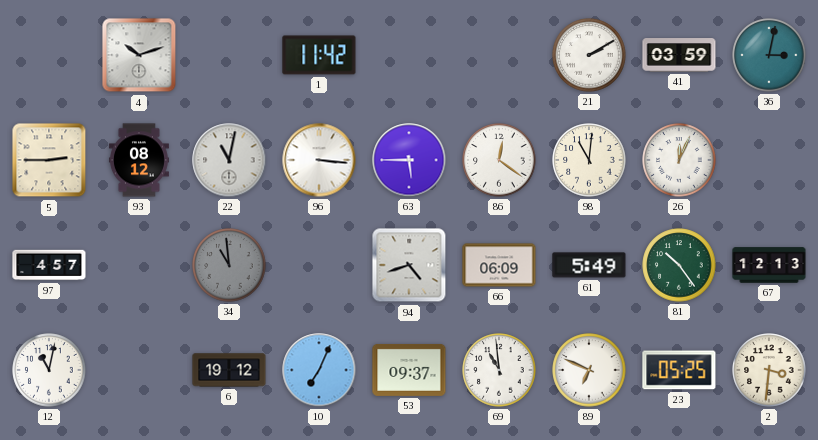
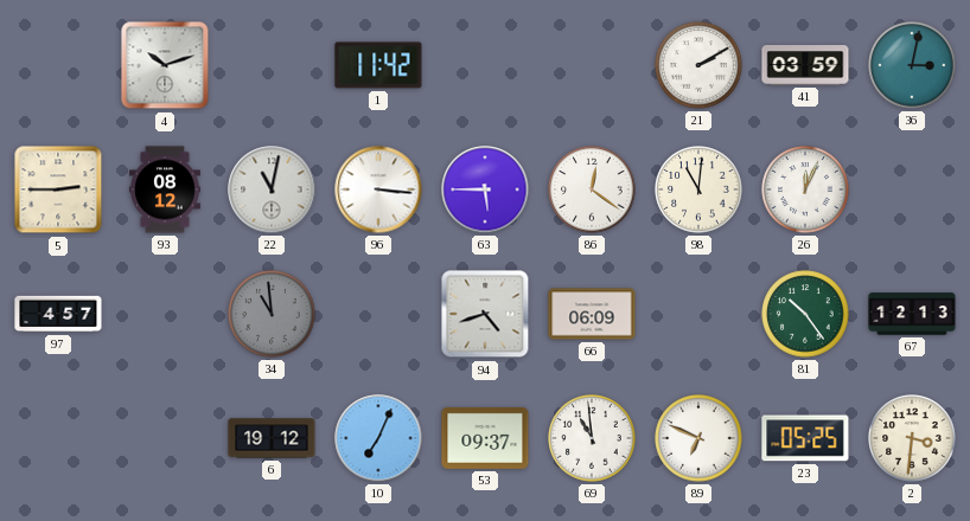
61: 5:49 -> none (589, 265)
12: 11:02 -> none (49, 370)
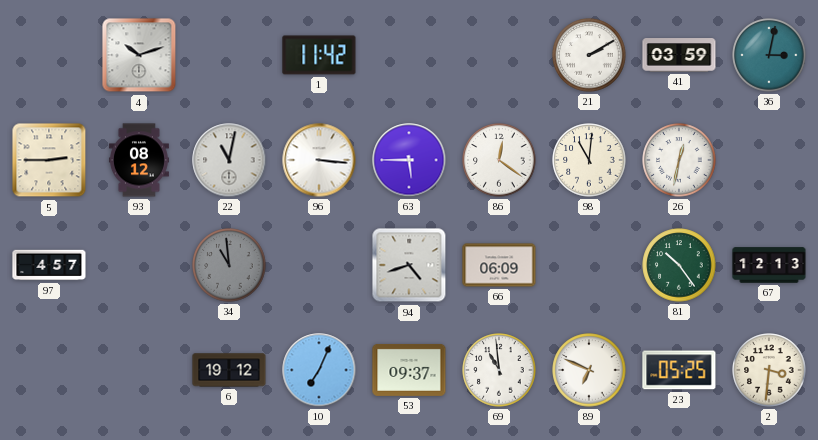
26: 12:04 -> 12:32 (679, 160)
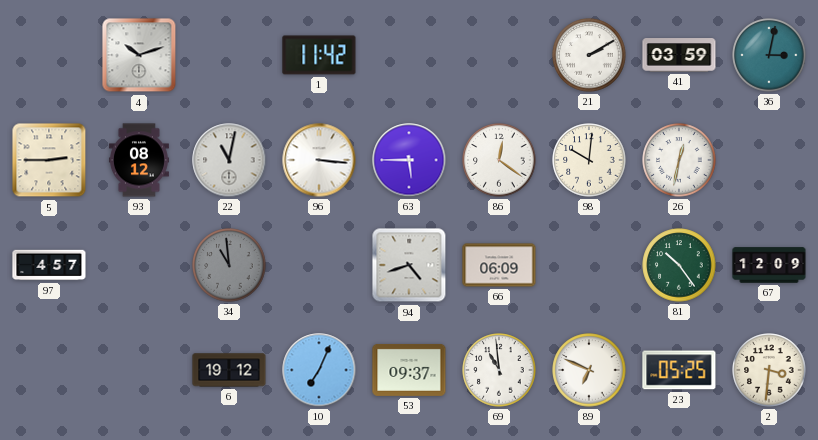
98: 11:01 -> 10:01 (589, 160)
67: 12:13 -> 12:09 (769, 265)
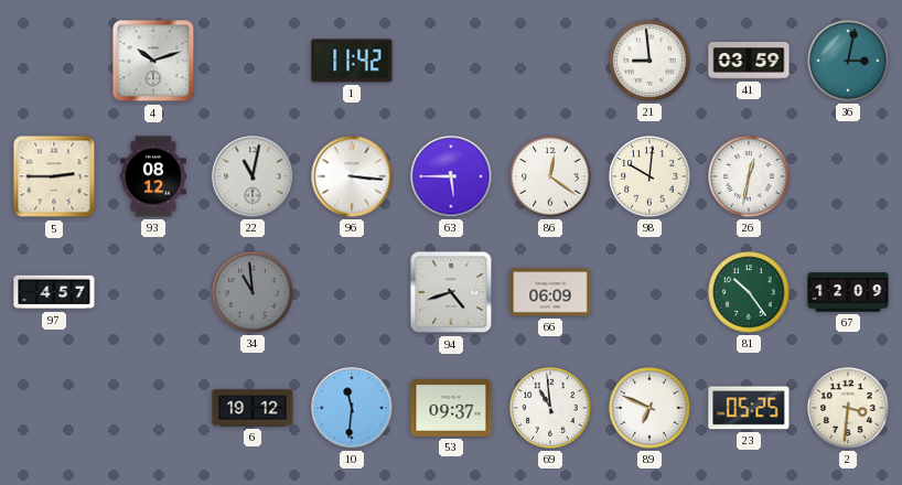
21: 2:10 -> 8:59 (649, 61)
10: 7:04 -> 11:31 (352, 408)
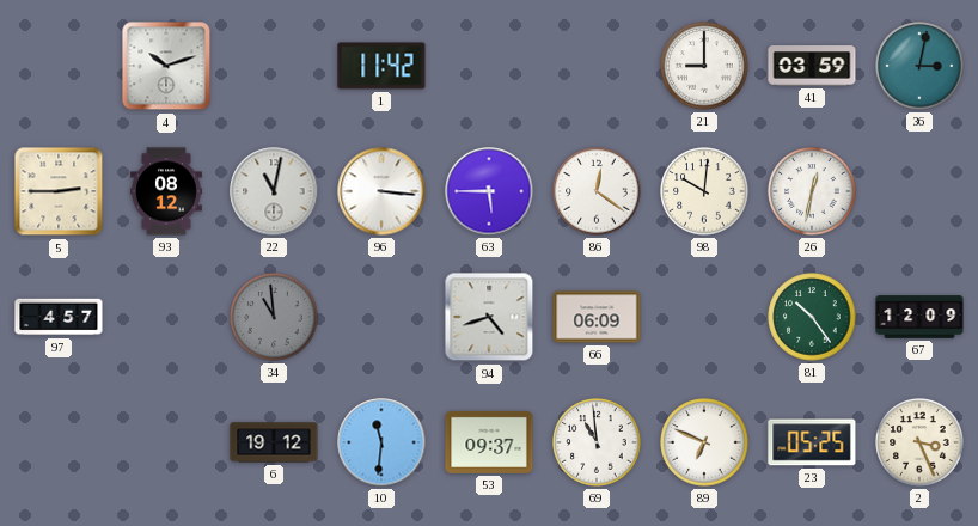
21: 8:59 -> 9:00 (704, 66)
2: 3:31 -> 3:26 (919, 442)
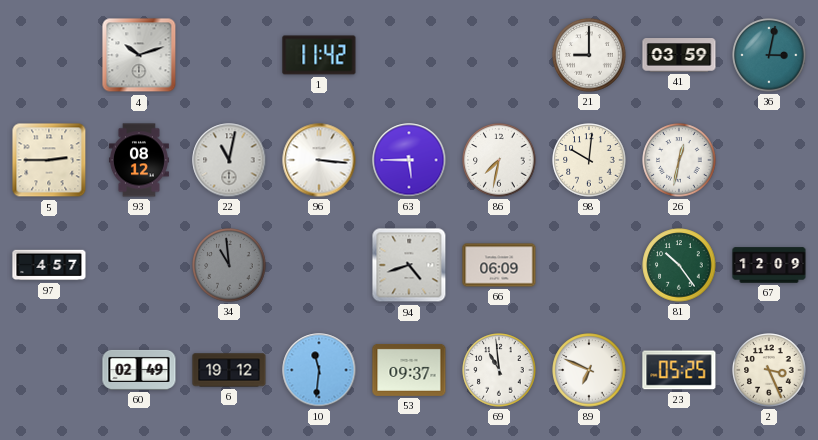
86: 12:21 -> 7:32 (499, 160)
60: none -> 02:49 (139, 370)
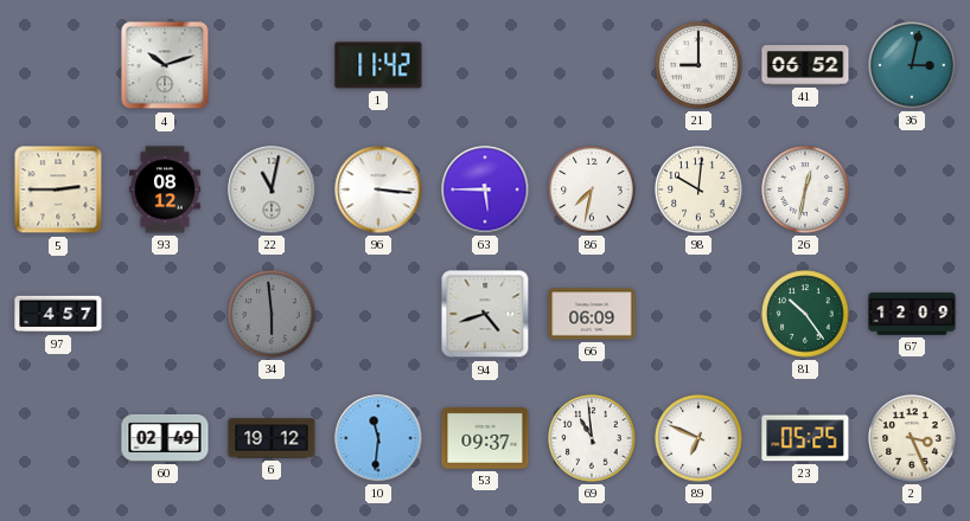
41: 03:59 -> 06:52 (805, 65)
34: 10:59 -> 5:59 (272, 314)
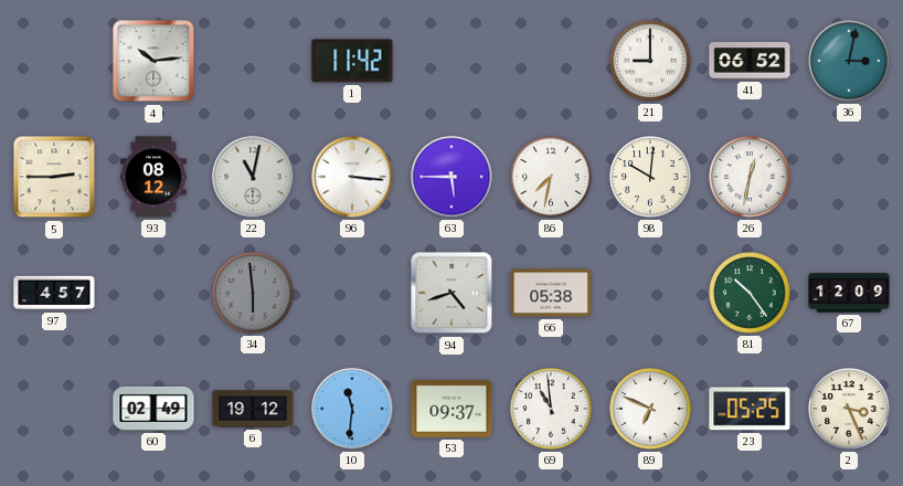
4: 10:12 -> 10:14 (153, 61)
66: 06:09 -> 05:38 (551, 293)
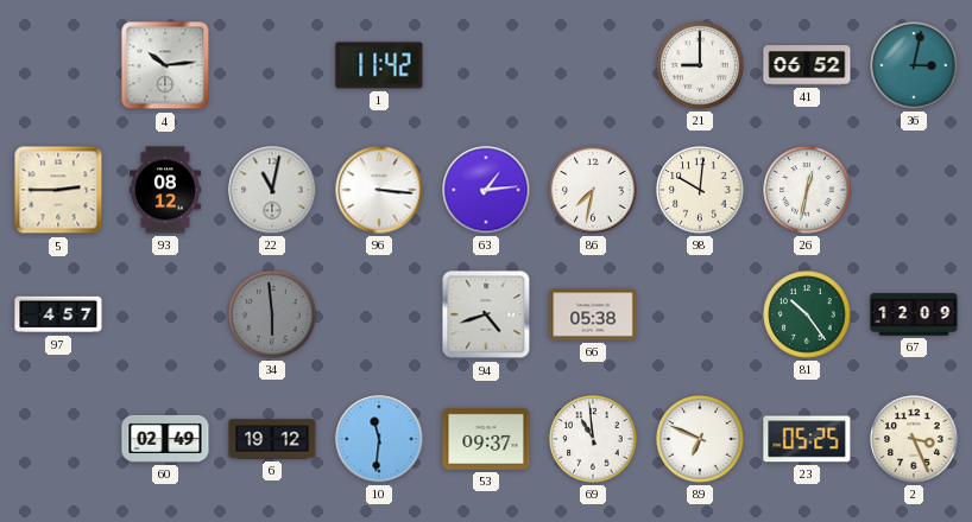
63: 5:45 -> 1:14 (486, 190)
